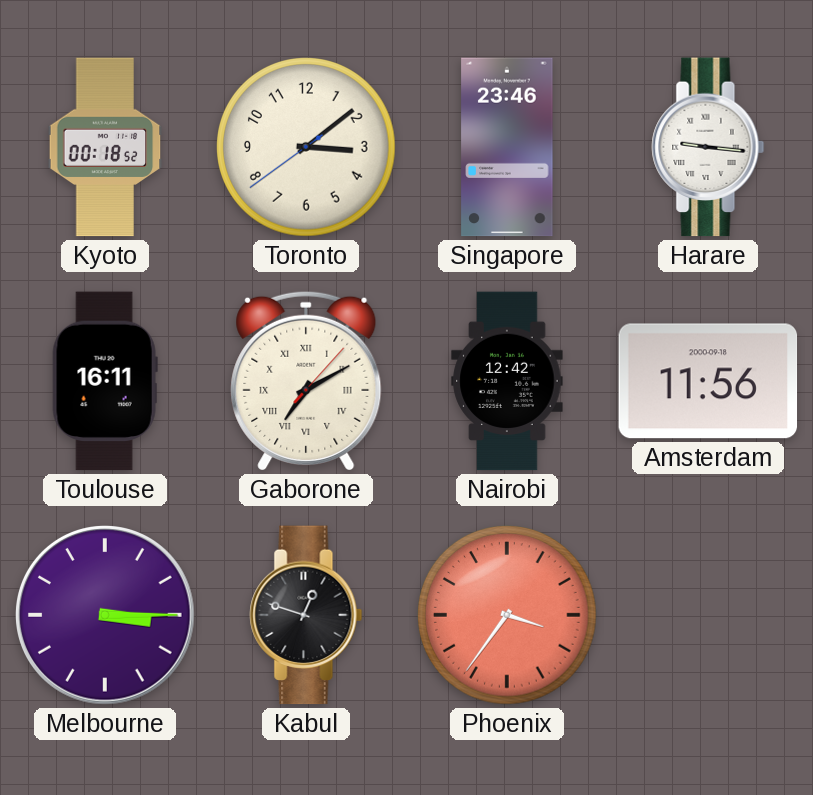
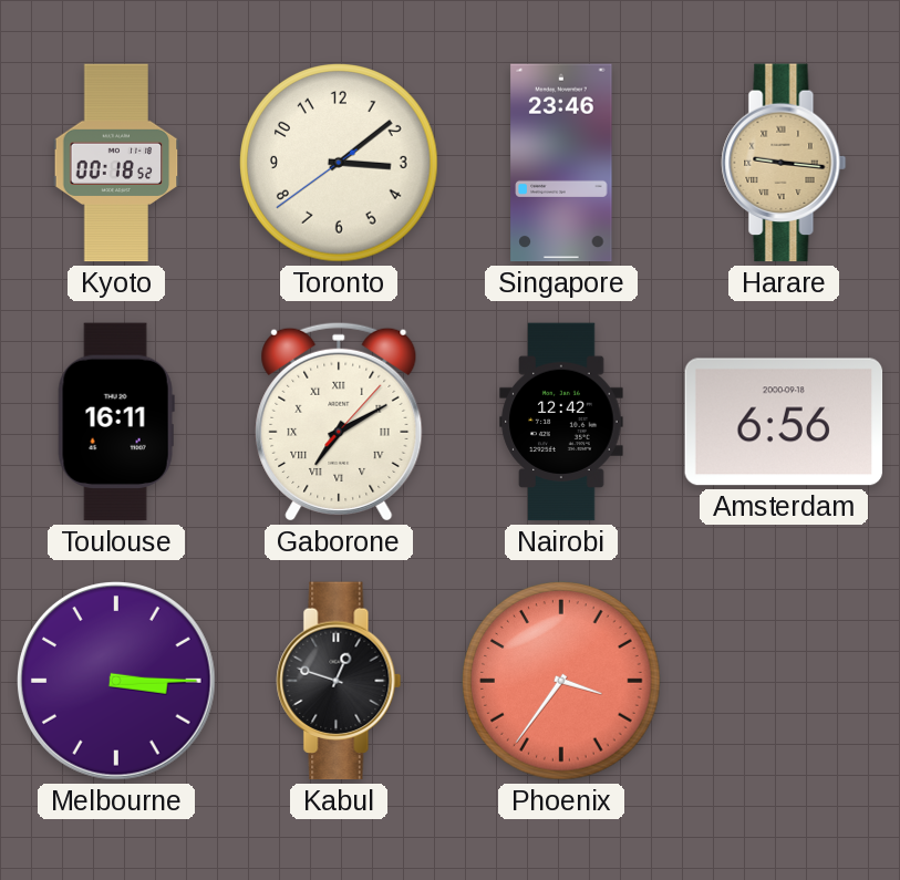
Harare dial: white -> champagne (784, 163)
Amsterdam: 11:56 -> 6:56 (784, 422)
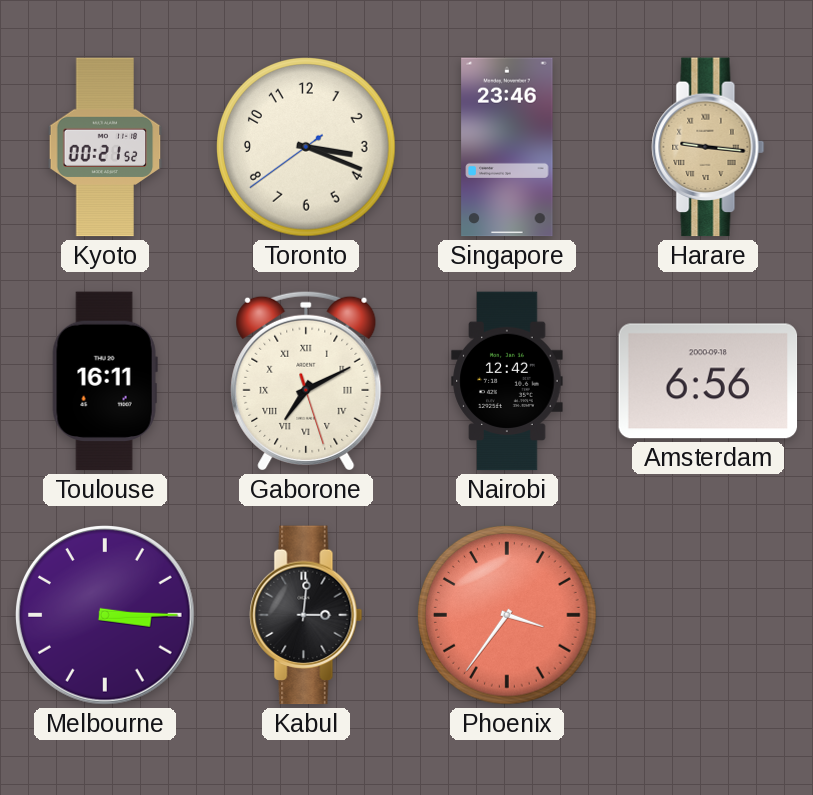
Kyoto: 00:18 -> 00:21 (105, 147)
Toronto: 3:08 -> 3:18 (306, 147)
Gaborone: 7:10:07 -> 7:10:27 (306, 381)
Kabul: 12:48 -> 3:01 (306, 615)
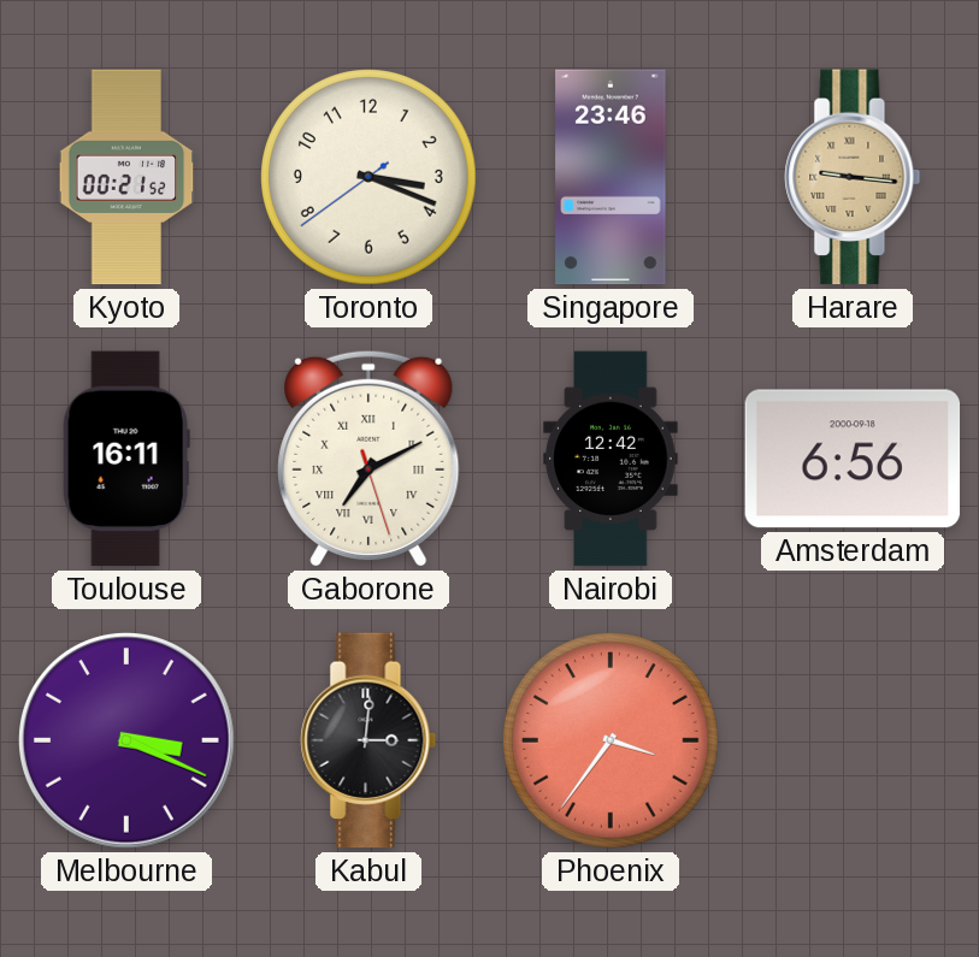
Melbourne: 3:15 -> 3:19 (128, 742)
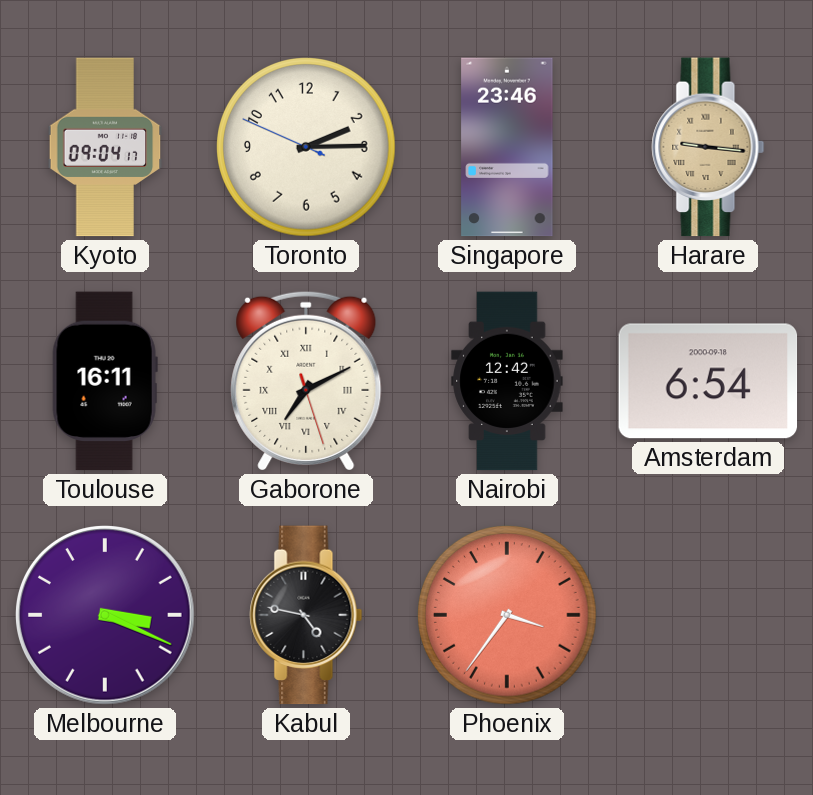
Kyoto: 00:21 -> 09:04 (105, 147)
Toronto: 3:18 -> 2:14 (306, 147)
Amsterdam: 6:56 -> 6:54 (708, 381)
Kabul: 3:01 -> 4:47 (306, 615)
